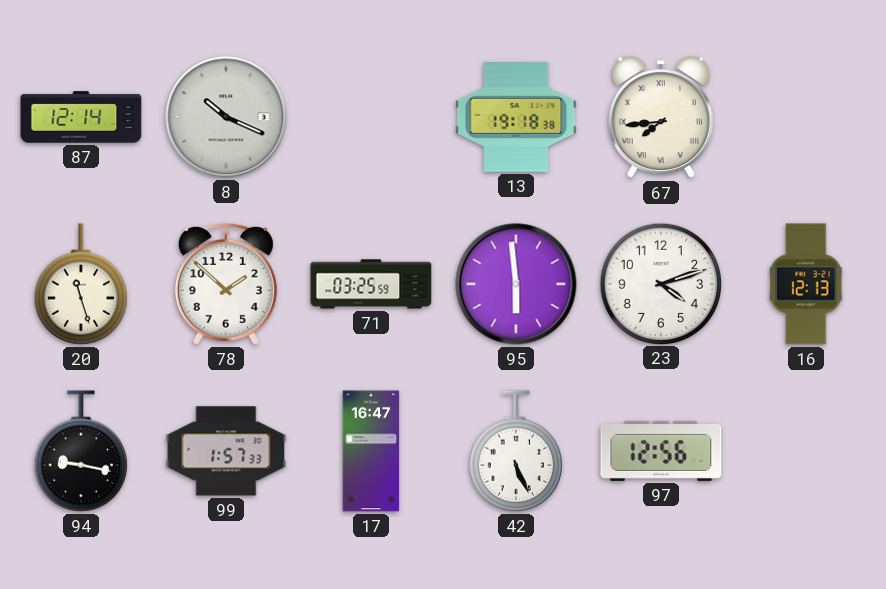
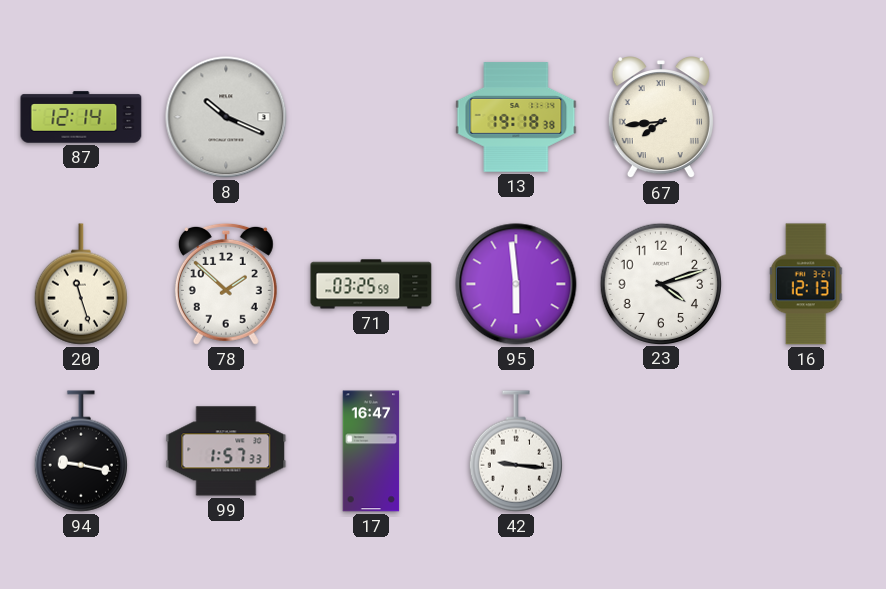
42: 5:26 -> 9:16 (516, 451)
97: 12:56 -> none (661, 451)
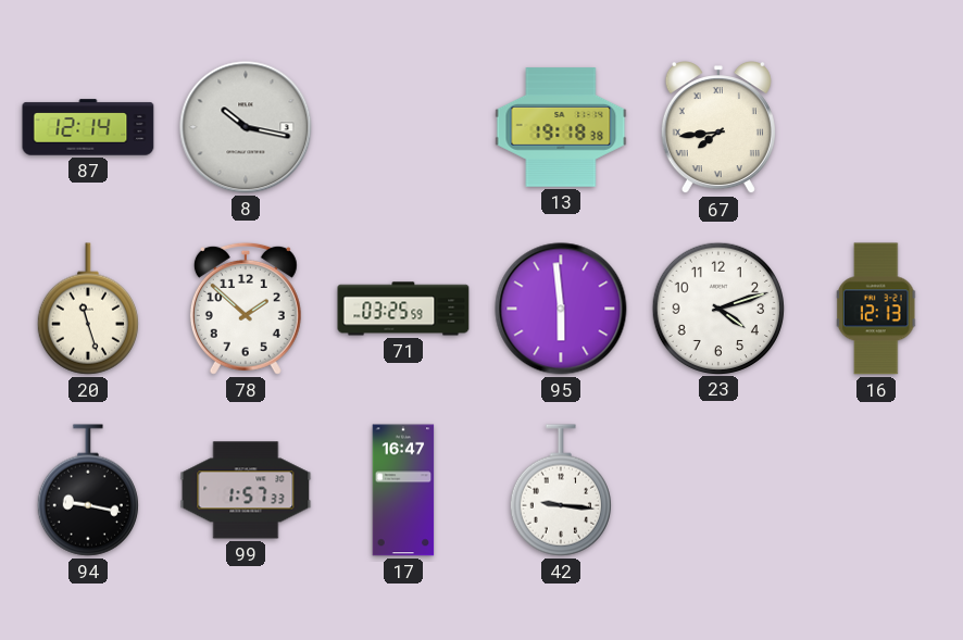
8: 10:19 -> 10:17 (246, 127)
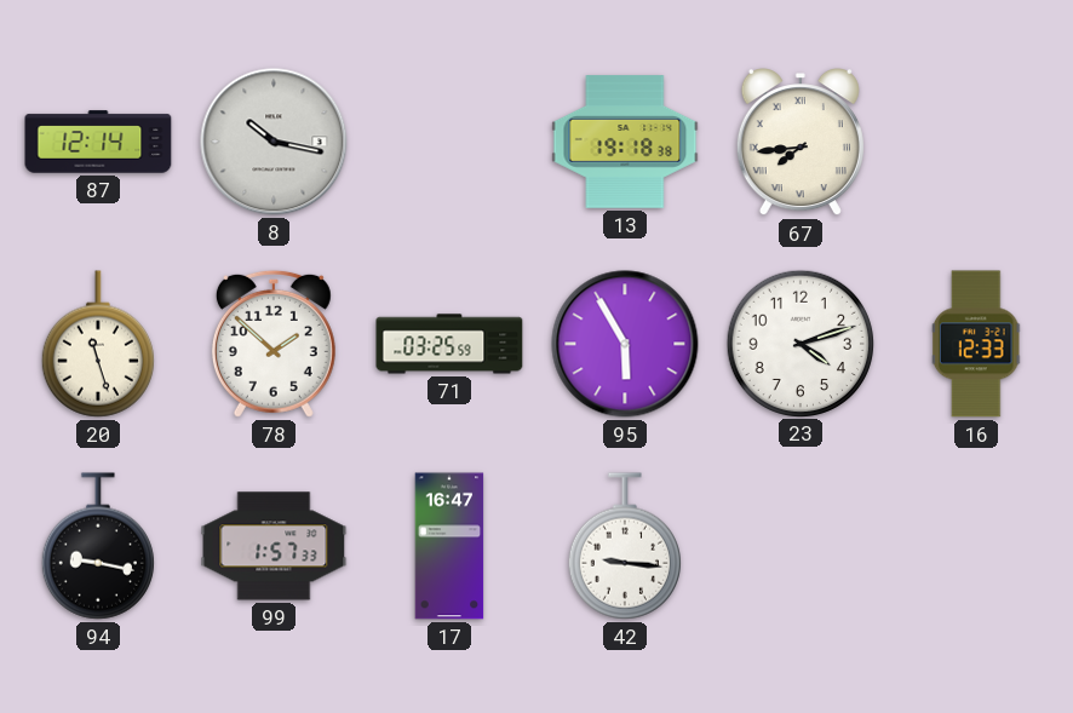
95: 5:59 -> 5:55 (625, 344)
16: 12:13 -> 12:33 (976, 344)
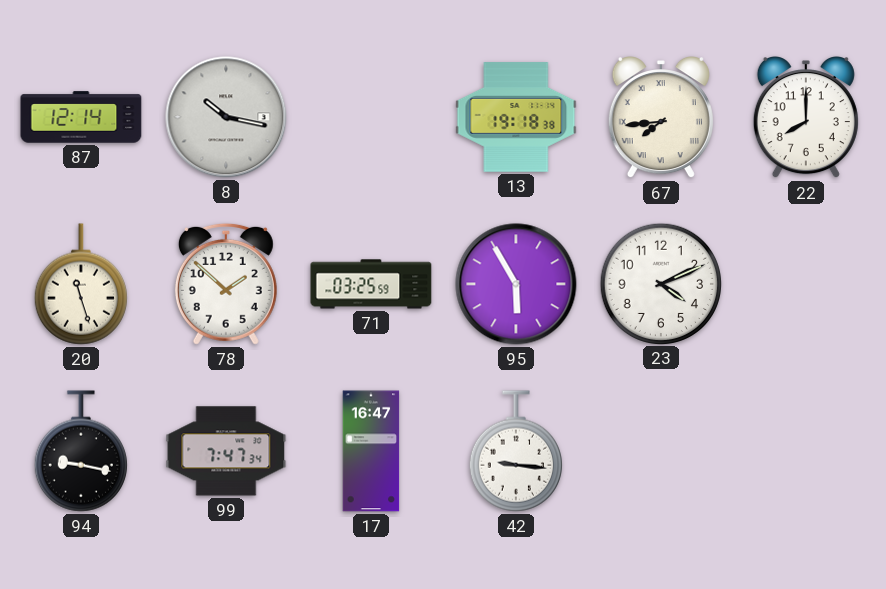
22: none -> 8:00 (806, 118)
23: 4:12 -> 4:11 (660, 283)
16: 12:33 -> none (976, 344)
99: 1:57 -> 7:47 (226, 451)
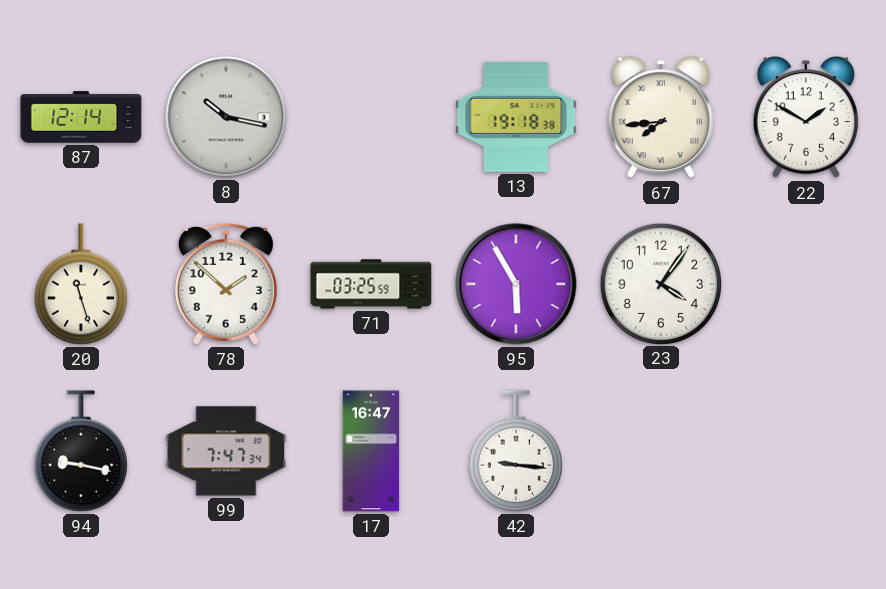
22: 8:00 -> 1:50 (806, 118)
23: 4:11 -> 4:06 (660, 283)
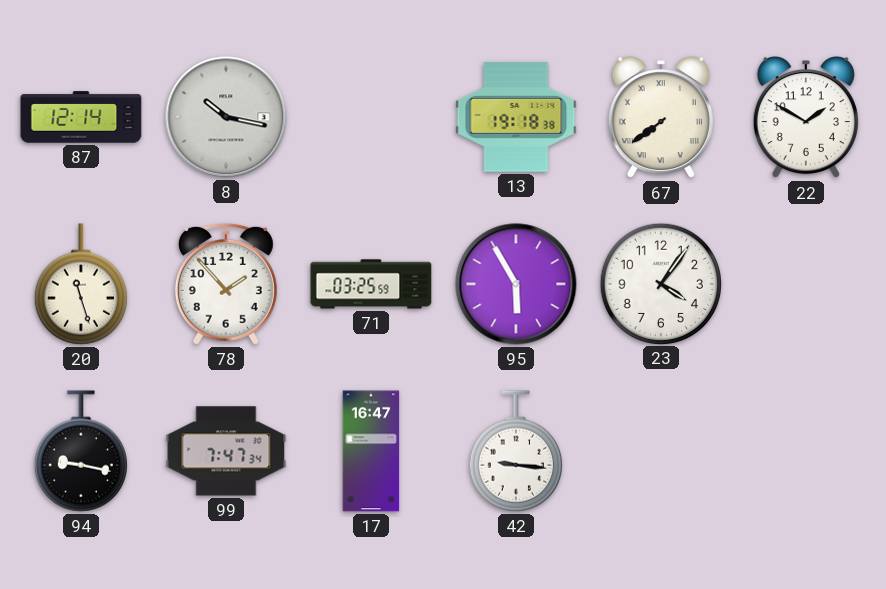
67: 7:44 -> 7:39 (661, 118)
78: 1:52 -> 1:53 (226, 284)
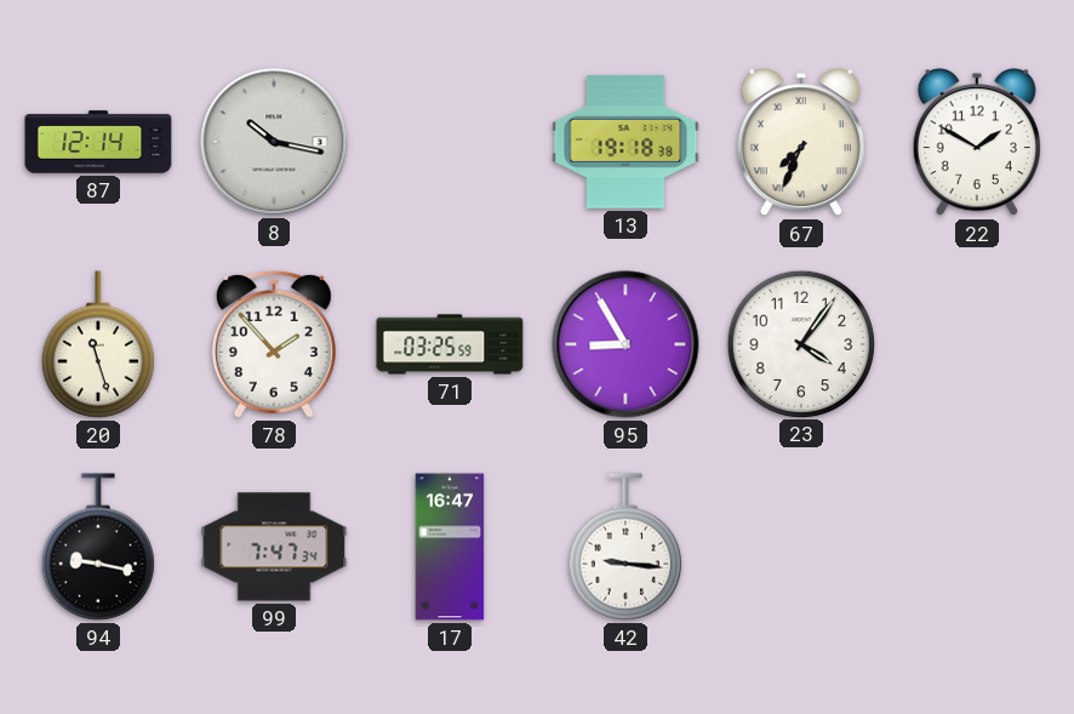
67: 7:39 -> 7:34 (801, 143)
95: 5:55 -> 8:55 (625, 344)
